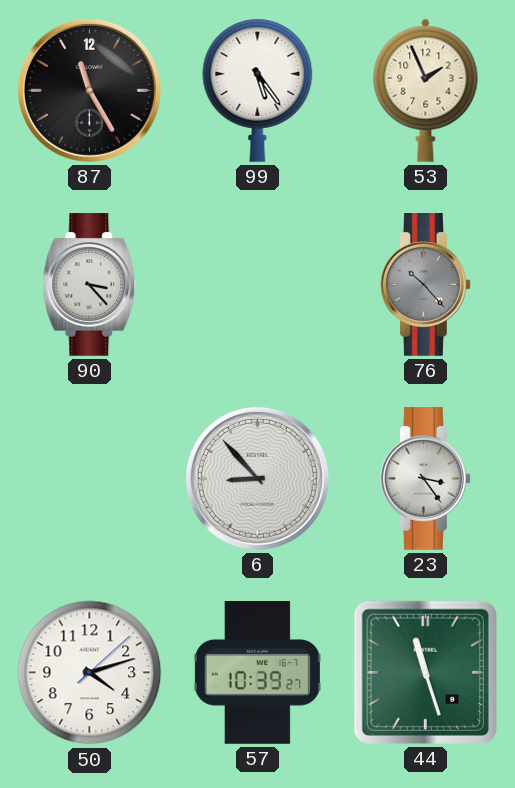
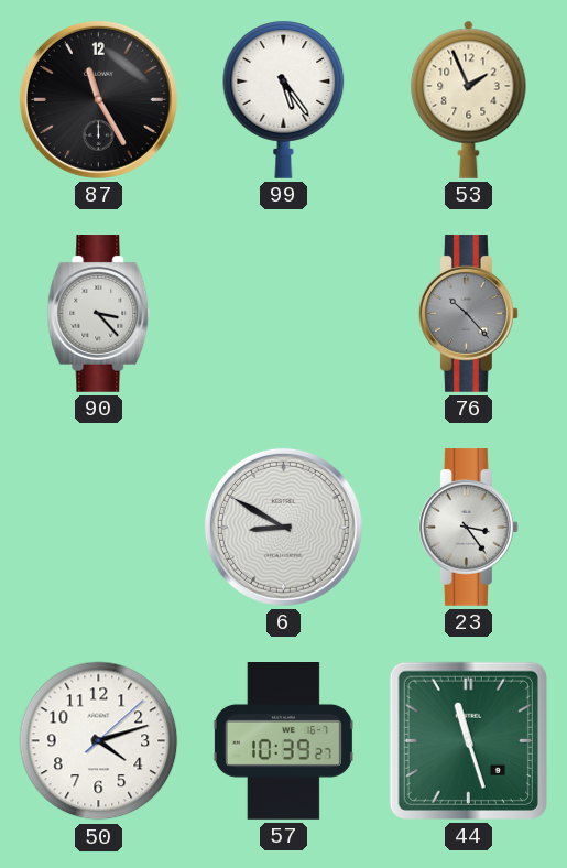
6: 8:53 -> 8:50 (283, 527)
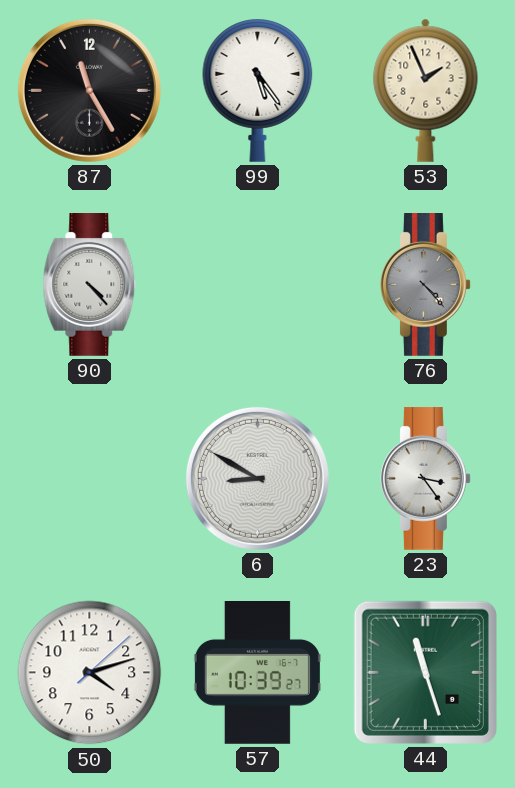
90: 3:23 -> 4:23 (90, 285)
76: 10:23 -> 4:23 (426, 285)
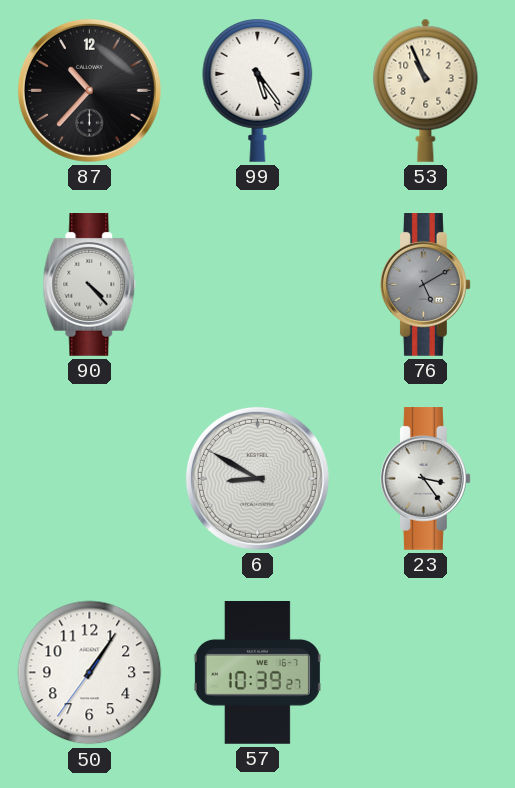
87: 11:25 -> 10:37 (89, 90)
53: 1:56 -> 10:56 (426, 90)
76: 4:23 -> 5:10 (426, 285)
50: 4:12 -> 1:05 (90, 673)
44: 11:27 -> none (425, 672)
